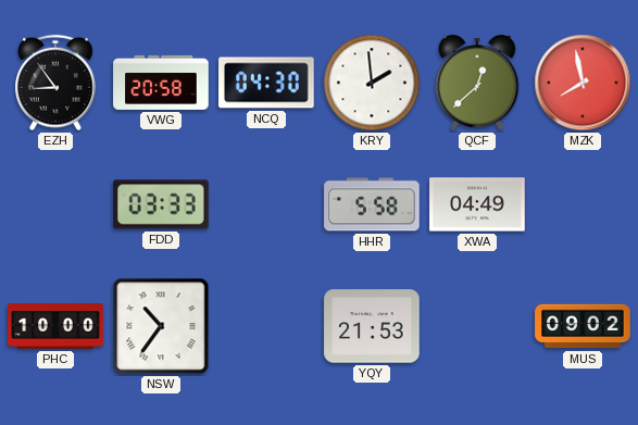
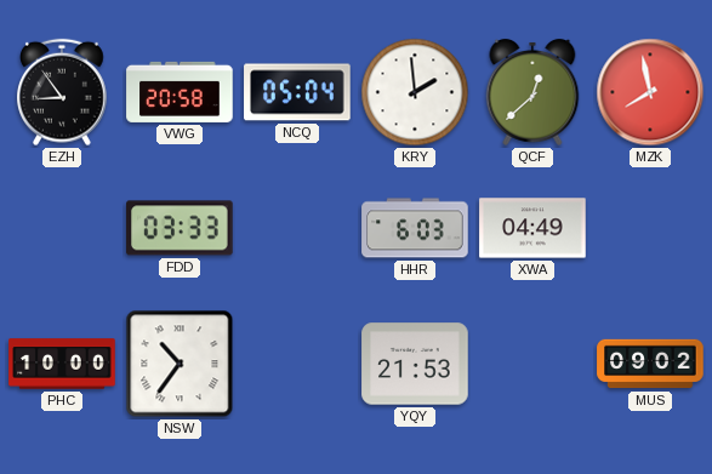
NCQ: 04:30 -> 05:04 (297, 92)
HHR: 5:58 -> 6:03 (415, 228)
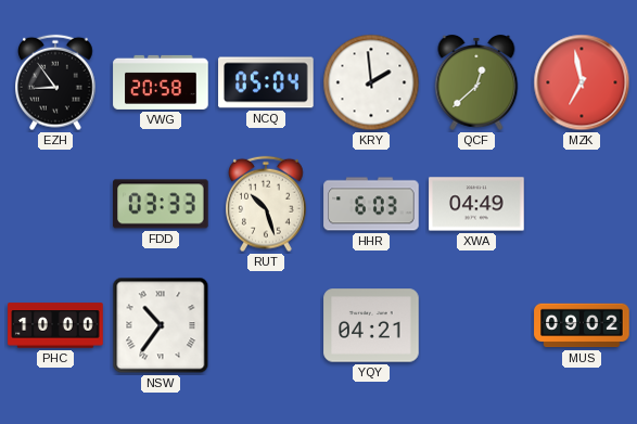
MZK: 7:58 -> 6:58 (582, 82)
RUT: none -> 10:27 (267, 204)
YQY: 21:53 -> 04:21 (371, 325)
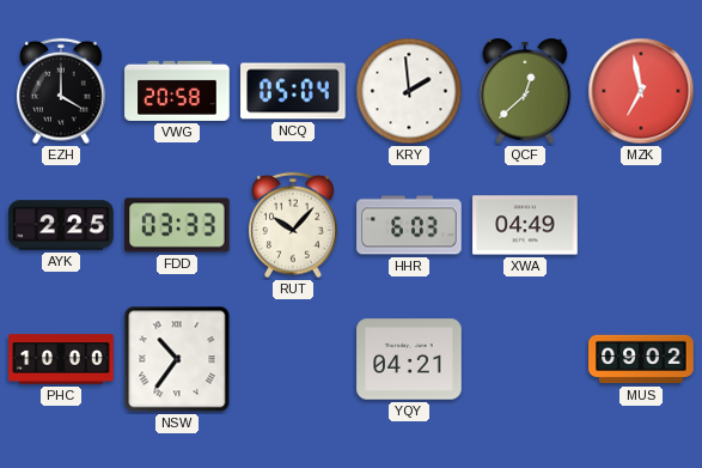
EZH: 8:54 -> 4:00 (62, 91)
AYK: none -> 2:25 (61, 225)
RUT: 10:27 -> 10:07 (294, 225)
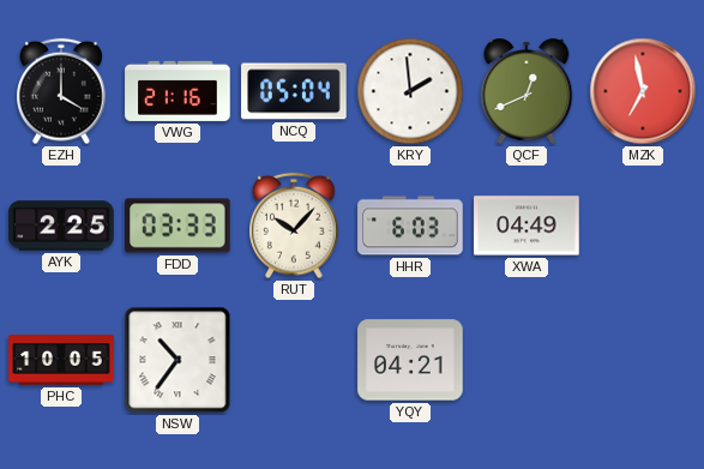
VWG: 20:58 -> 21:16 (177, 91)
QCF: 12:38 -> 12:41 (527, 91)
PHC: 10:00 -> 10:05 (61, 360)
MUS: 09:02 -> none (641, 359)
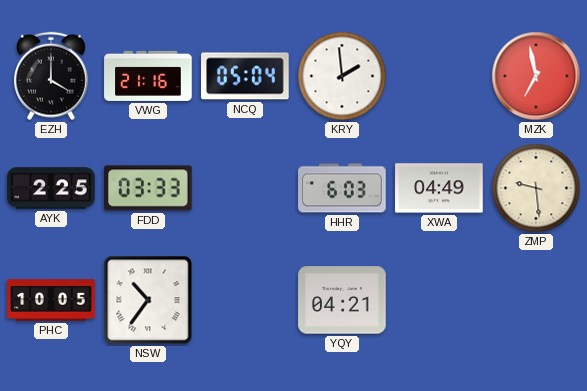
QCF: 12:41 -> none (527, 91)
RUT: 10:07 -> none (295, 226)
ZMP: none -> 9:29 (536, 188)
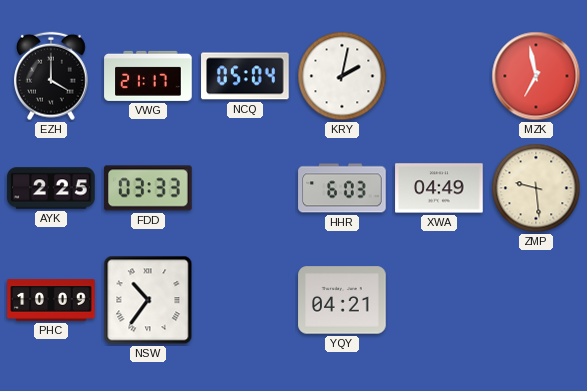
VWG: 21:16 -> 21:17 (148, 76)
KRY: 1:59 -> 2:02 (342, 76)
PHC: 10:05 -> 10:09 (51, 300)
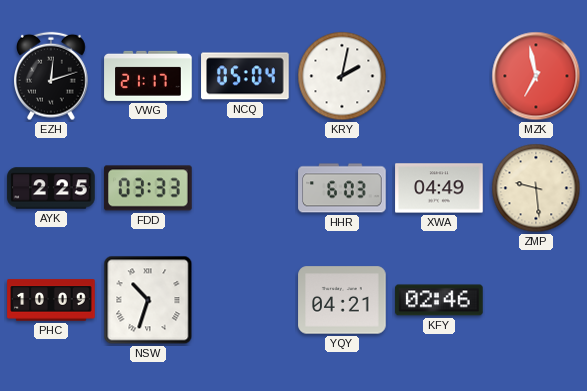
EZH: 4:00 -> 12:12 (52, 76)
NSW: 10:36 -> 10:33 (148, 300)
KFY: none -> 02:46 (439, 300)
